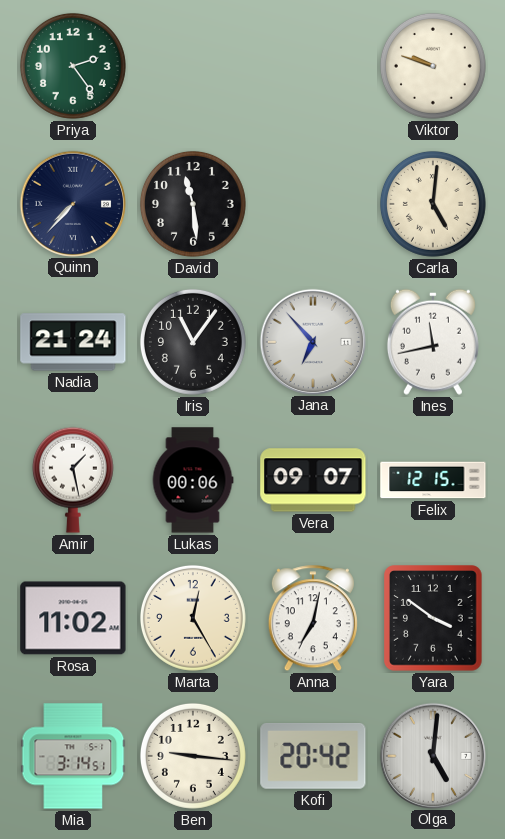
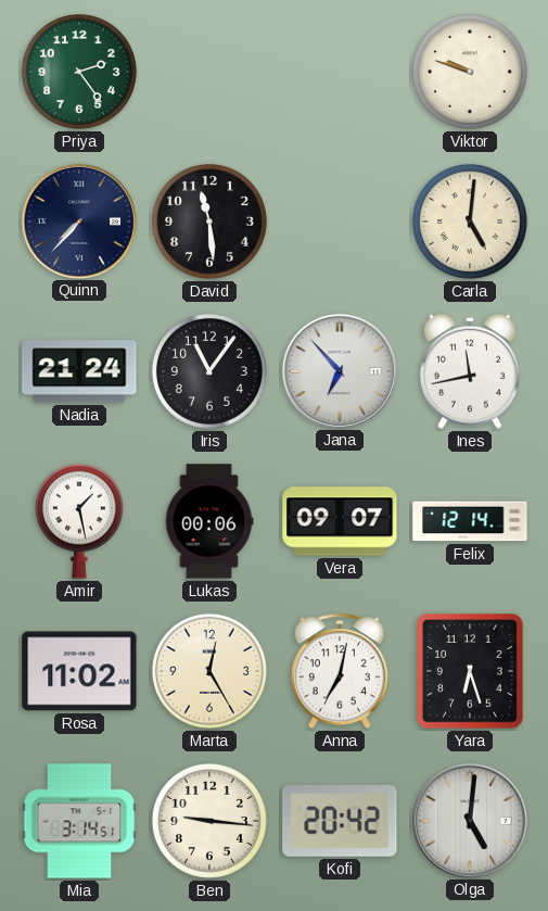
Felix: 12:15 -> 12:14 (470, 521)
Yara: 3:51 -> 6:27 (470, 671)
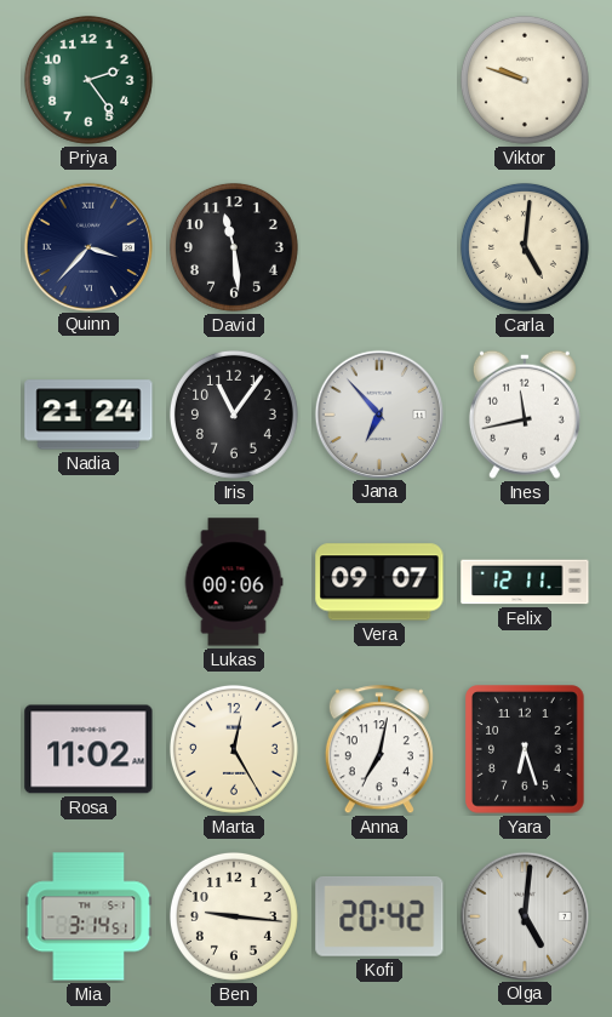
Quinn: 7:37 -> 3:37 (87, 246)
Amir: 1:28 -> none (79, 521)
Felix: 12:14 -> 12:11 (525, 582)
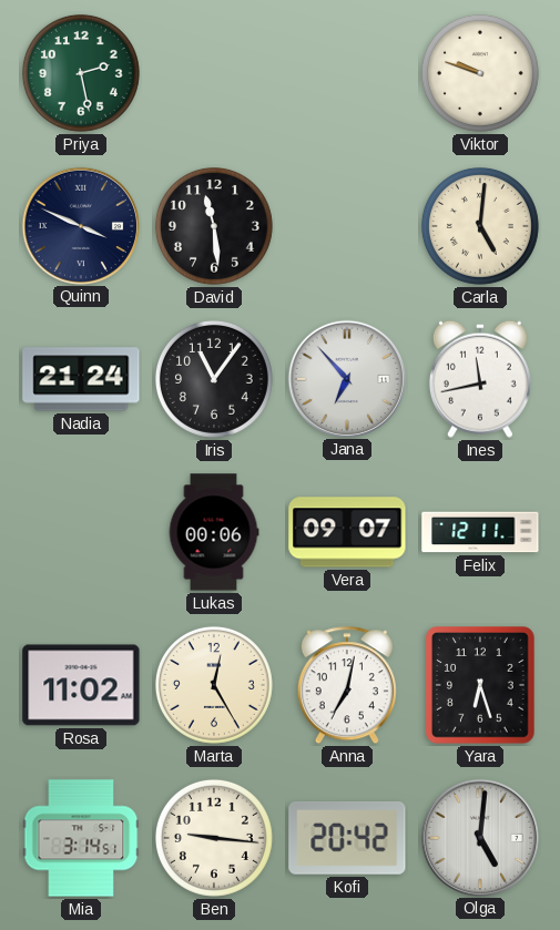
Priya: 2:24 -> 2:28 (81, 73)
Quinn: 3:37 -> 3:49 (80, 225)
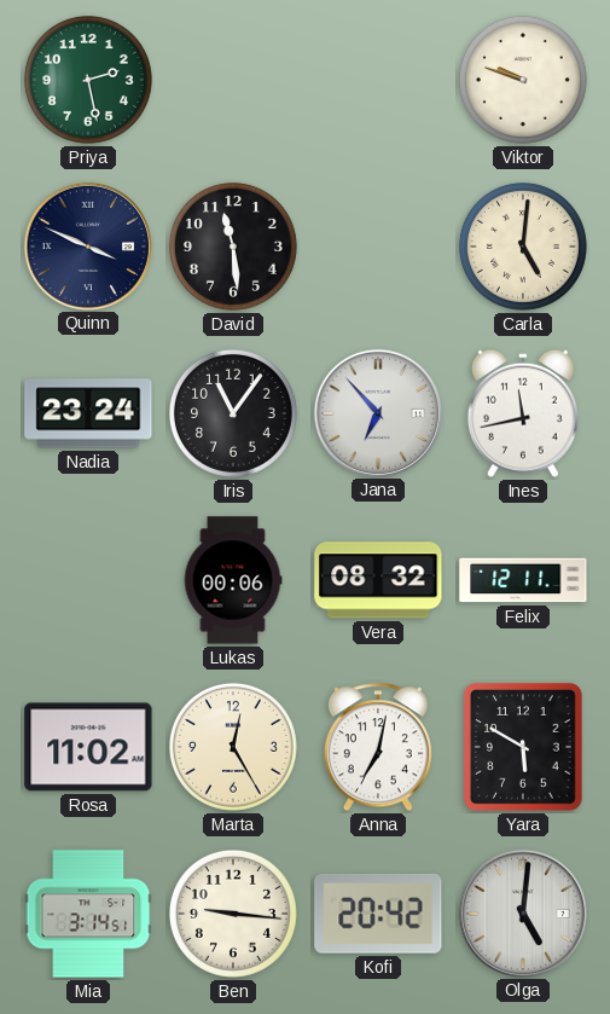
Nadia: 21:24 -> 23:24 (88, 413)
Vera: 09:07 -> 08:32 (378, 580)
Yara: 6:27 -> 5:50 (523, 747)
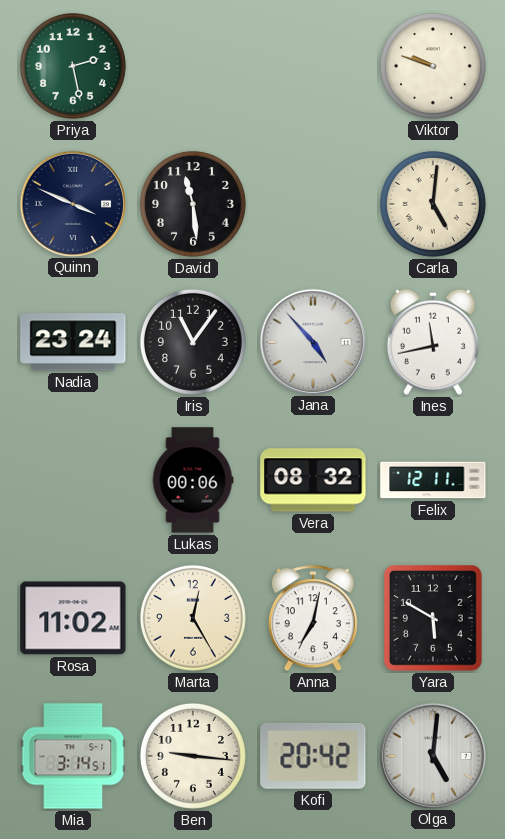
Jana: 6:53 -> 4:53 (312, 341)
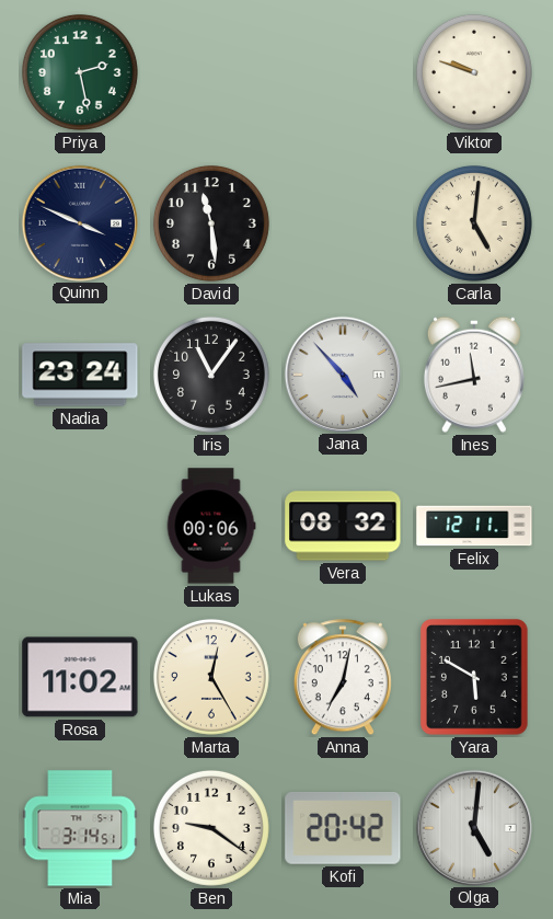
Ben: 9:16 -> 9:21 (211, 828)
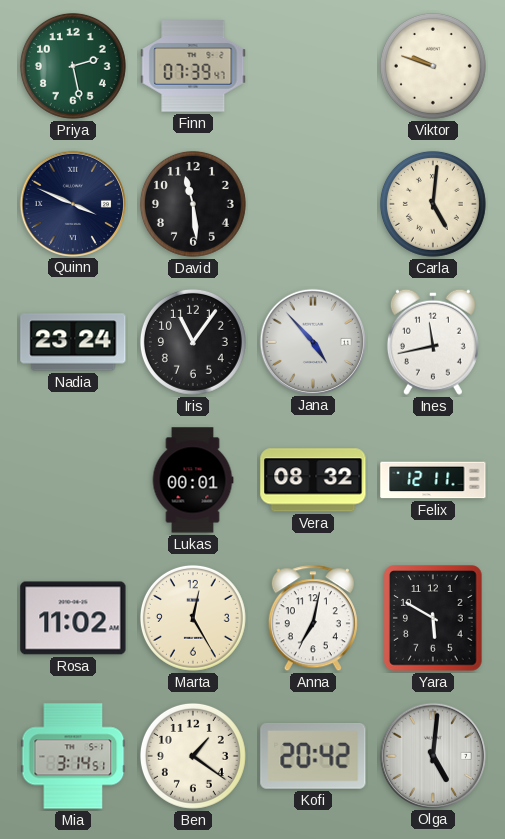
Finn: none -> 07:39 (193, 66)
Lukas: 00:06 -> 00:01 (193, 480)
Ben: 9:21 -> 1:21 (193, 756)
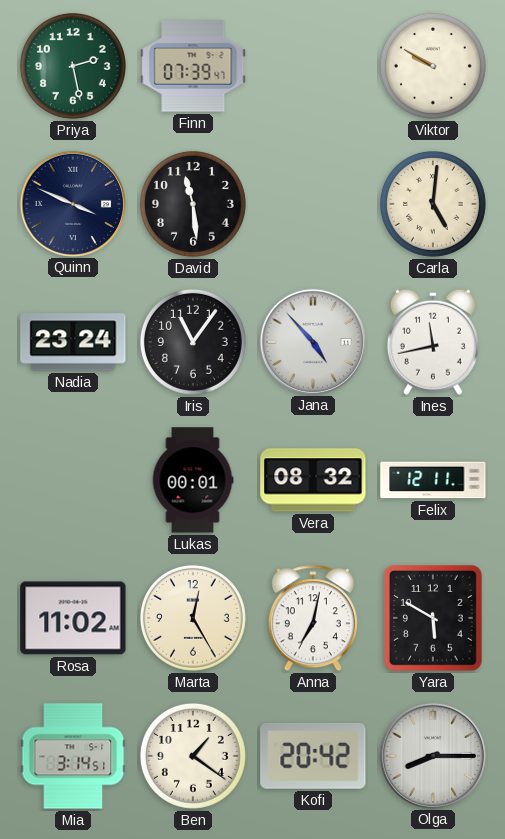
Viktor: 9:48 -> 9:50 (433, 66)
Olga: 5:01 -> 8:15 (432, 755)
